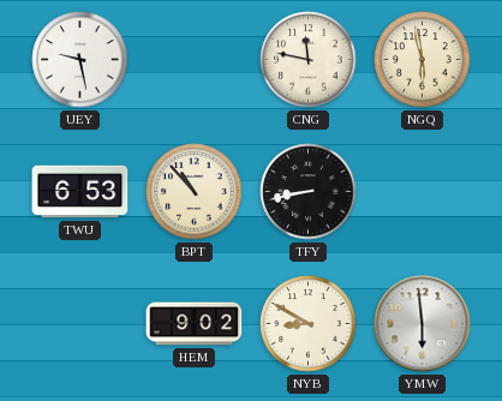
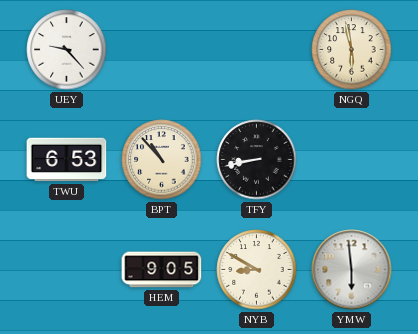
UEY: 9:28 -> 9:23 (67, 50)
CNG: 11:47 -> none (309, 60)
HEM: 9:02 -> 9:05 (162, 270)
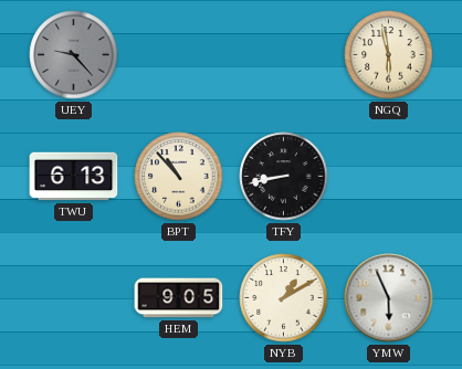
UEY dial: white -> grey (74, 55)
TWU: 6:53 -> 6:13 (74, 177)
NYB: 8:50 -> 1:10 (284, 298)
YMW: 5:59 -> 5:56 (389, 298)
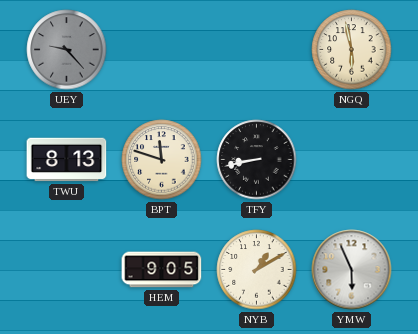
TWU: 6:13 -> 8:13 (67, 160)
BPT: 10:53 -> 11:48 (162, 160)
